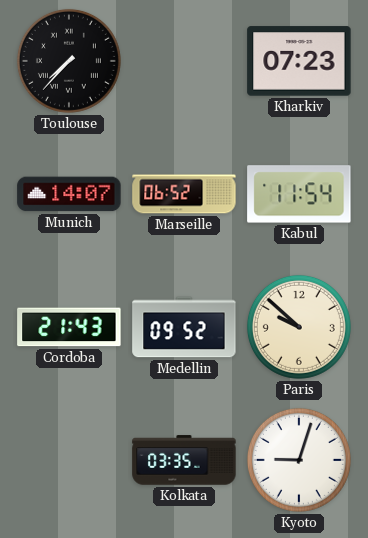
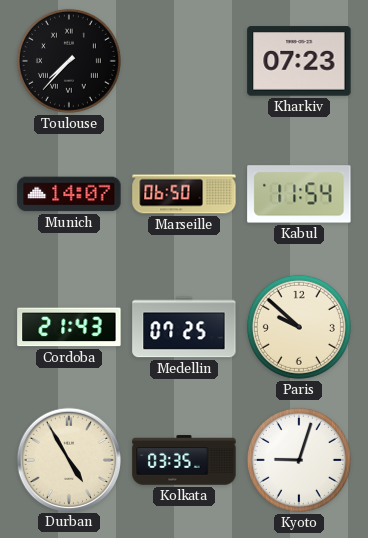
Marseille: 06:52 -> 06:50 (184, 194)
Medellin: 09:52 -> 07:25 (184, 327)
Durban: none -> 4:55 (68, 459)
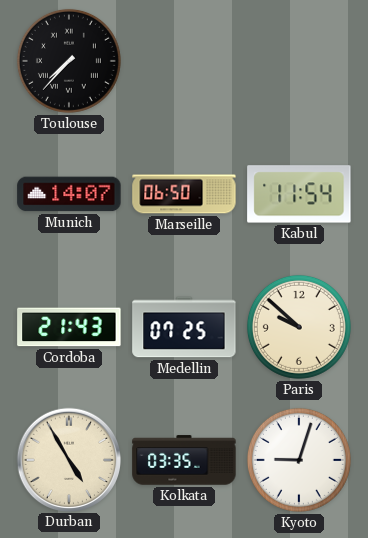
Kharkiv: 07:23 -> none (299, 61)
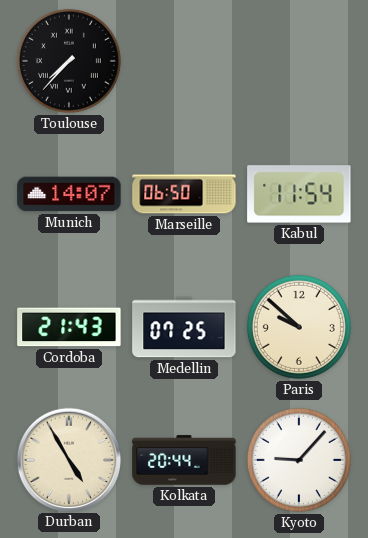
Kolkata: 03:35 -> 20:44 (184, 460)
Kyoto: 9:03 -> 9:07 (299, 460)
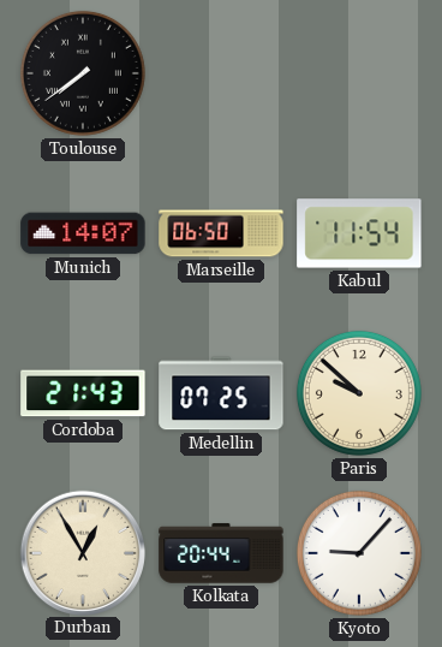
Toulouse: 7:37 -> 7:39 (83, 73)
Durban: 4:55 -> 12:55 (82, 552)
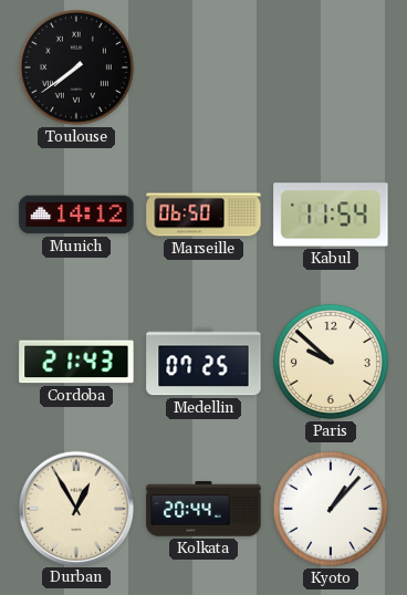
Munich: 14:07 -> 14:12 (76, 215)
Kyoto: 9:07 -> 1:07 (331, 509)
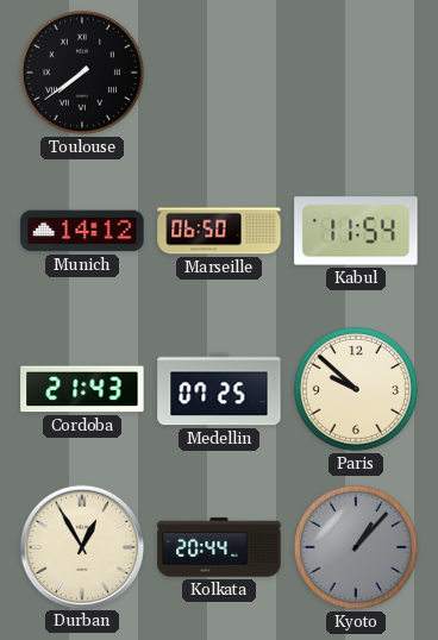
Kyoto dial: white -> grey (356, 547)
